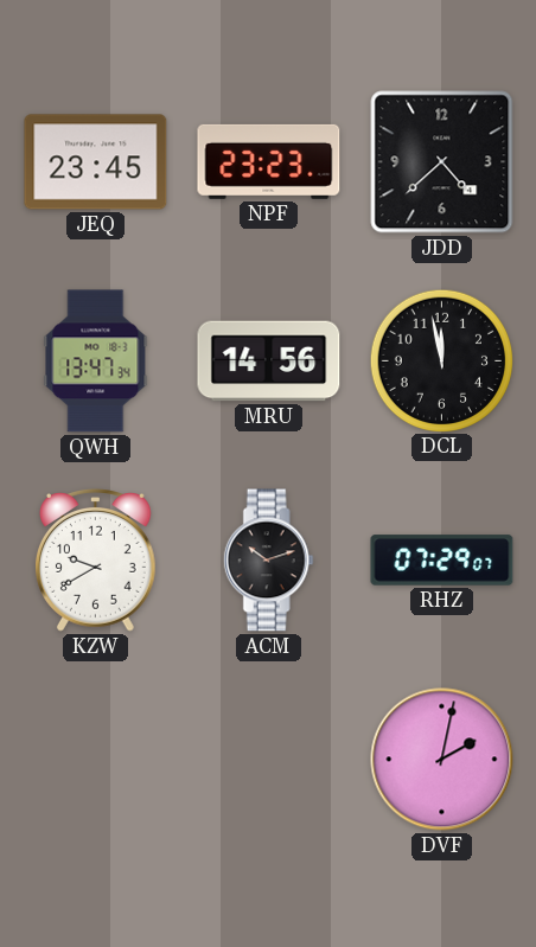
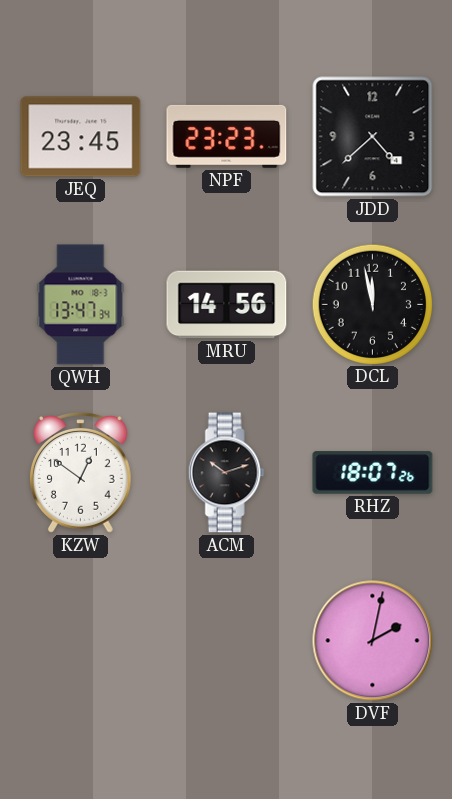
KZW: 9:40 -> 12:51 (81, 473)
RHZ: 07:29 -> 18:07 (373, 473)
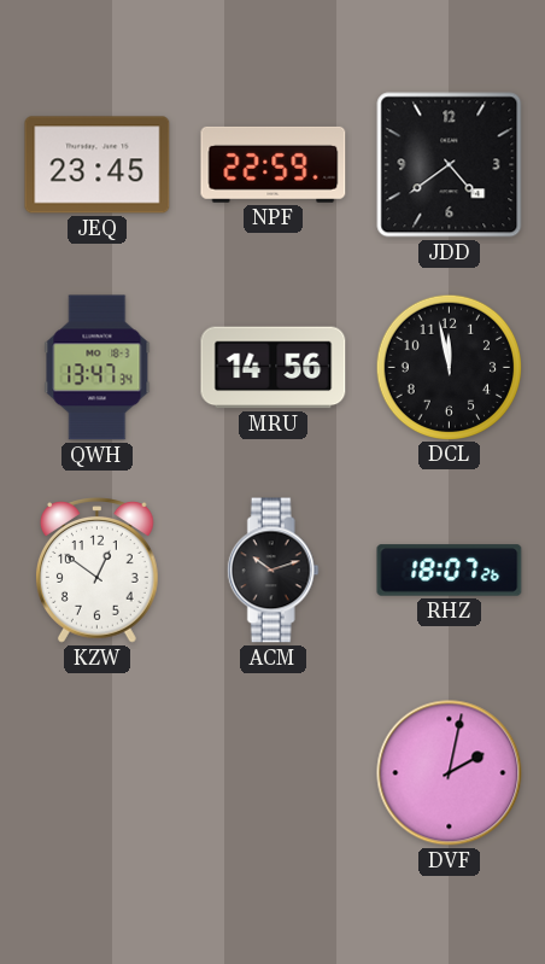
NPF: 23:23 -> 22:59 (274, 164)
JDD: 4:38 -> 4:39 (450, 165)
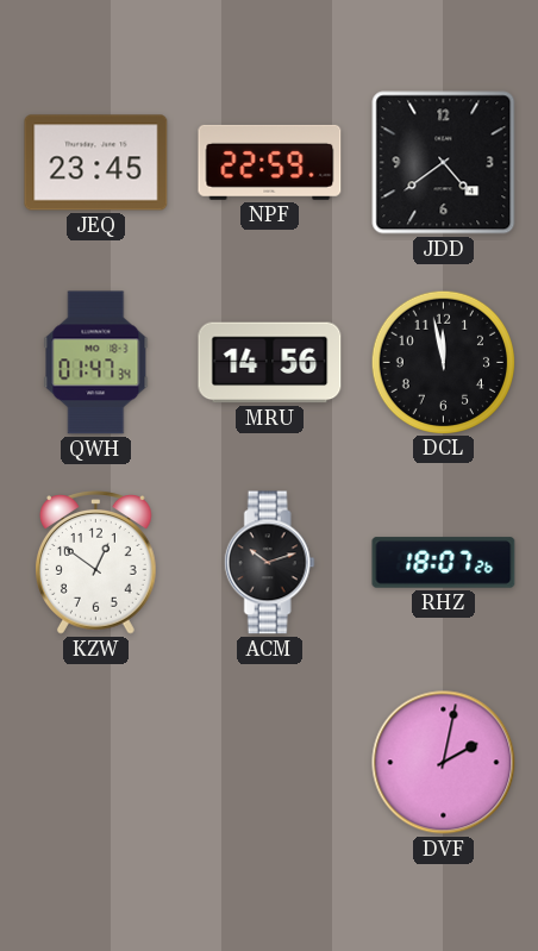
QWH: 13:47 -> 01:47 (96, 363)
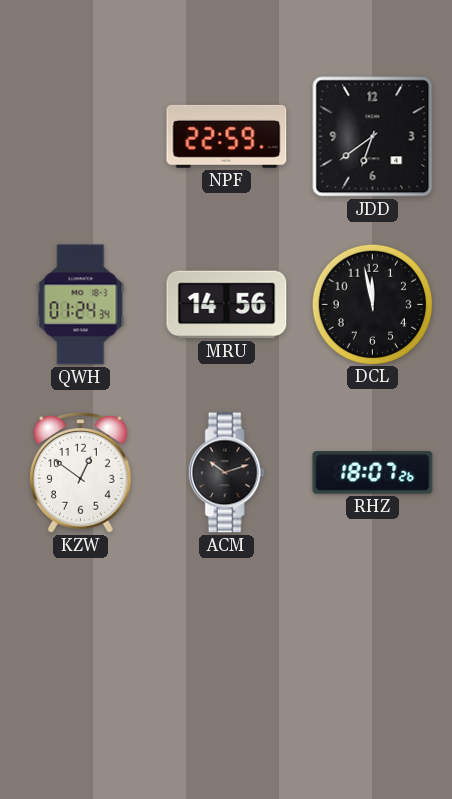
JEQ: 23:45 -> none (96, 163)
JDD: 4:39 -> 6:39 (373, 137)
QWH: 01:47 -> 01:24 (81, 305)
DVF: 2:02 -> none (444, 763)
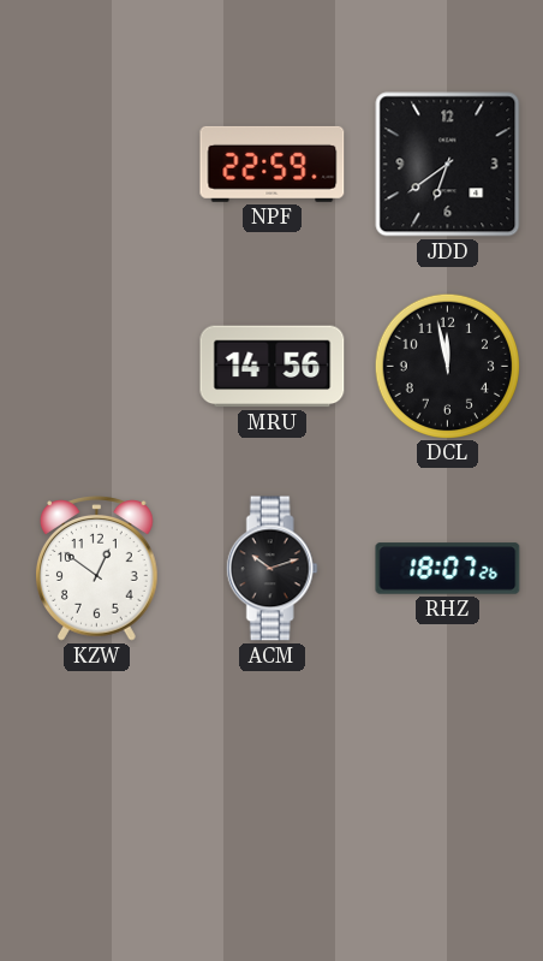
QWH: 01:24 -> none (81, 305)
